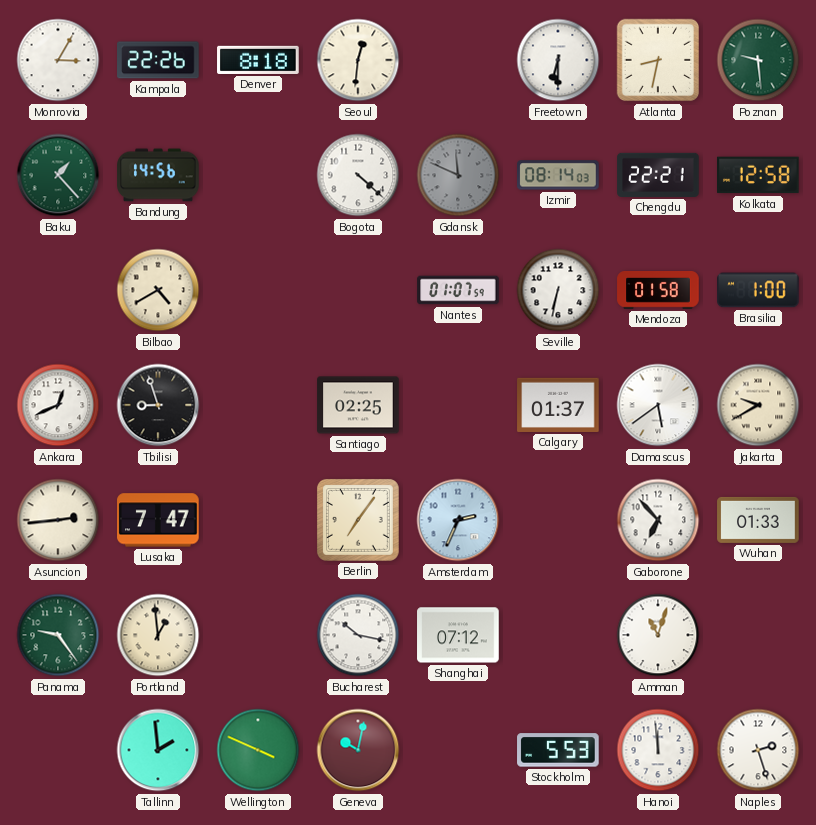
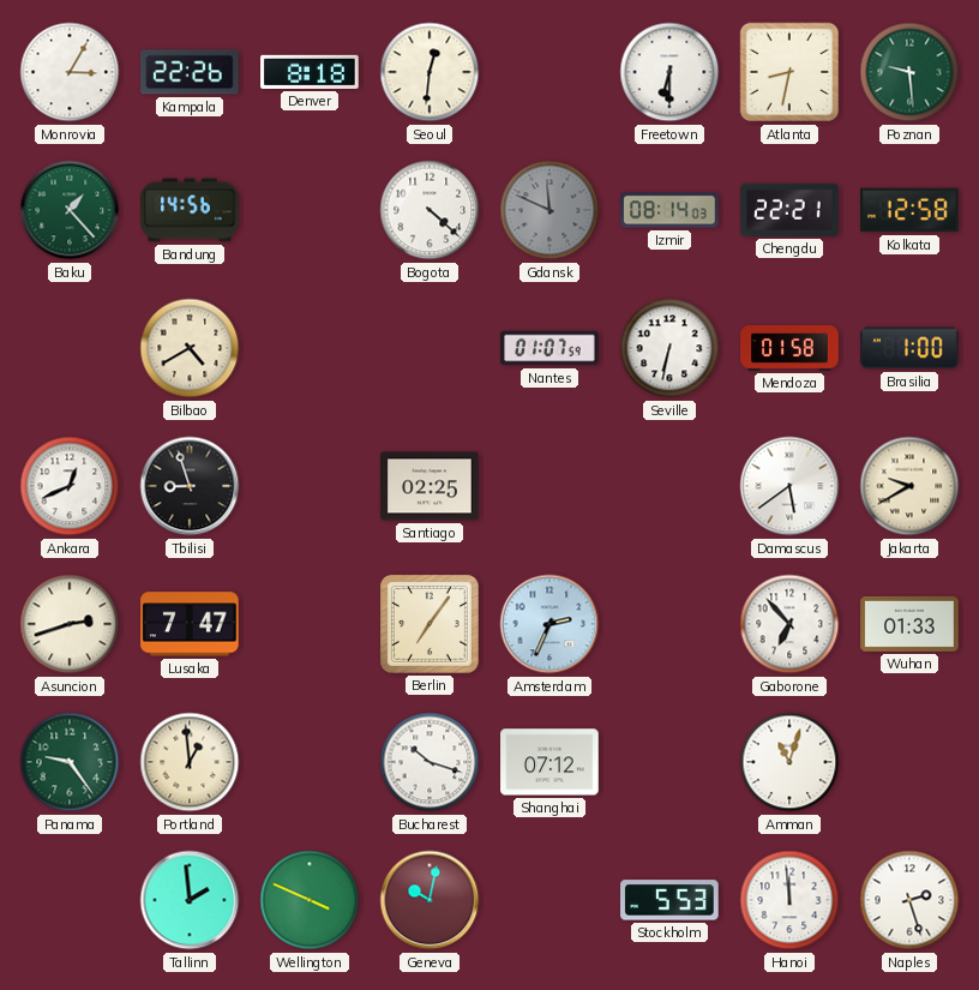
Calgary: 01:37 -> none (558, 405)
Asuncion: 2:44 -> 2:42 (70, 624)
Bucharest: 10:17 -> 10:18 (430, 762)
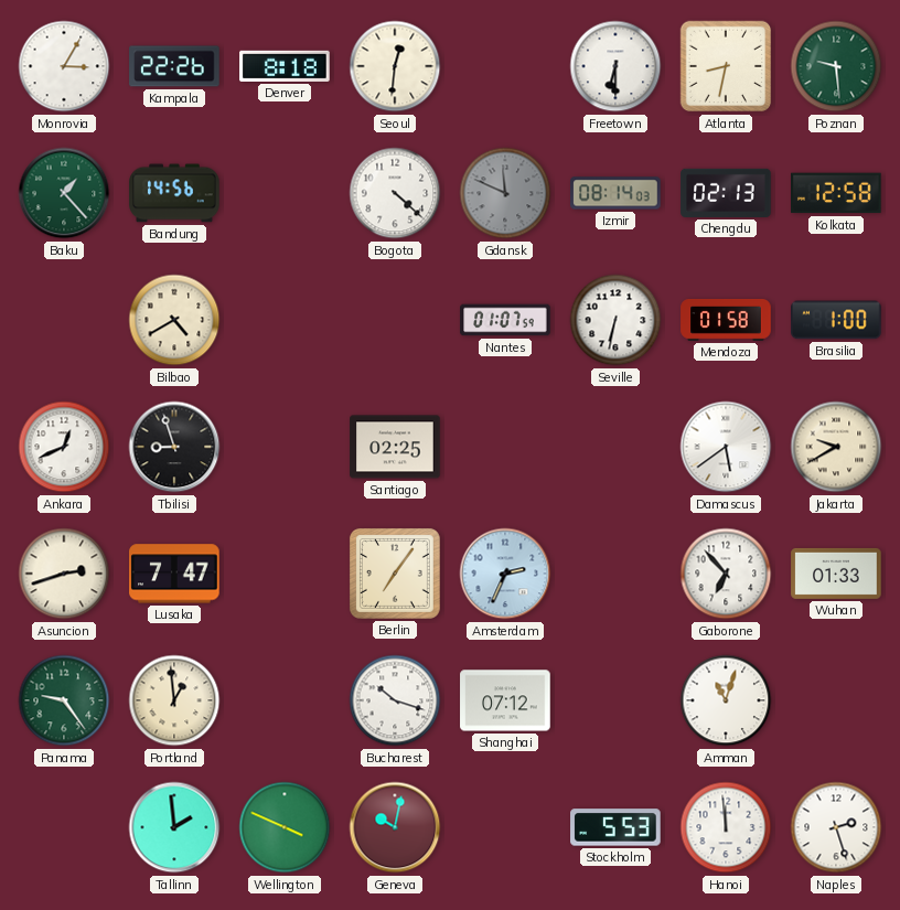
Chengdu: 22:21 -> 02:13 (726, 193)
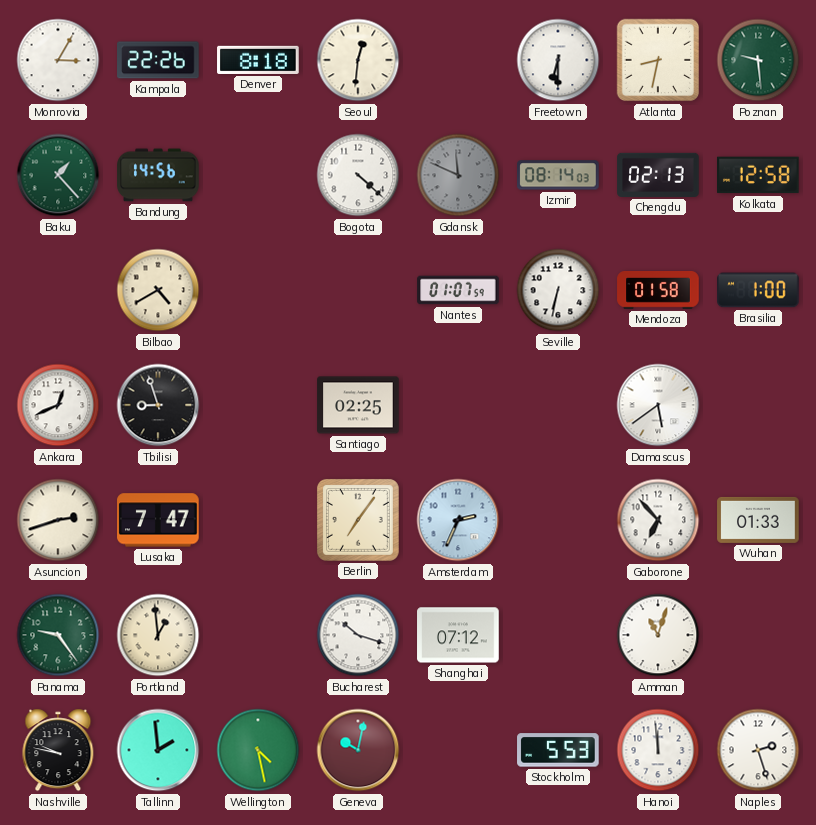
Jakarta: 9:40 -> none (836, 447)
Nashville: none -> 9:47 (58, 750)
Wellington: 3:49 -> 4:28 (258, 750)
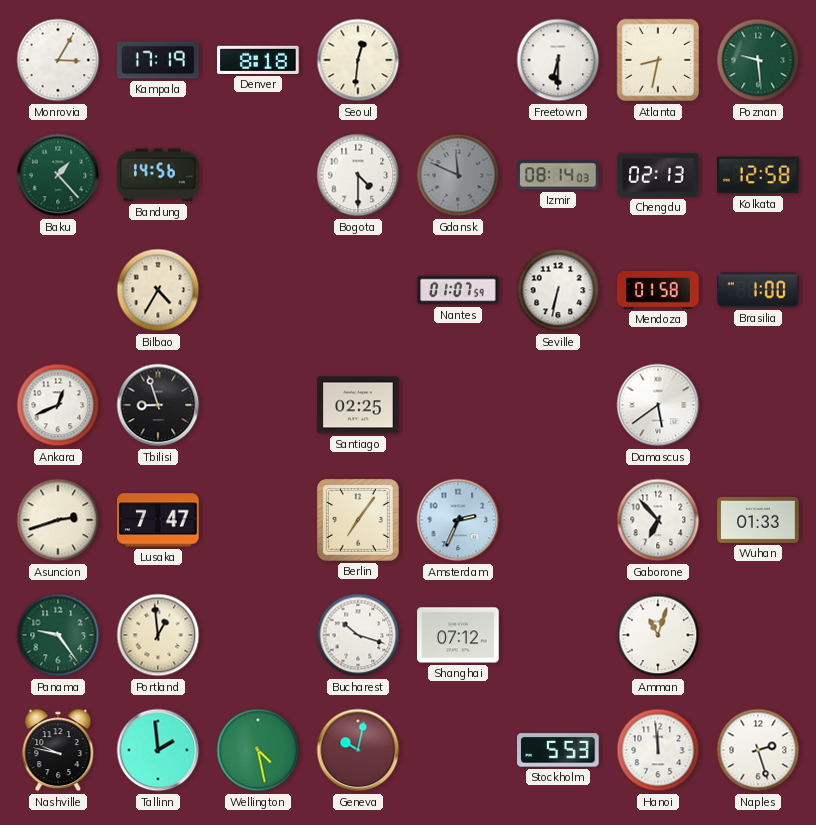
Kampala: 22:26 -> 17:19 (158, 60)
Bogota: 4:22 -> 4:30 (358, 175)
Bilbao: 4:40 -> 4:35 (158, 290)
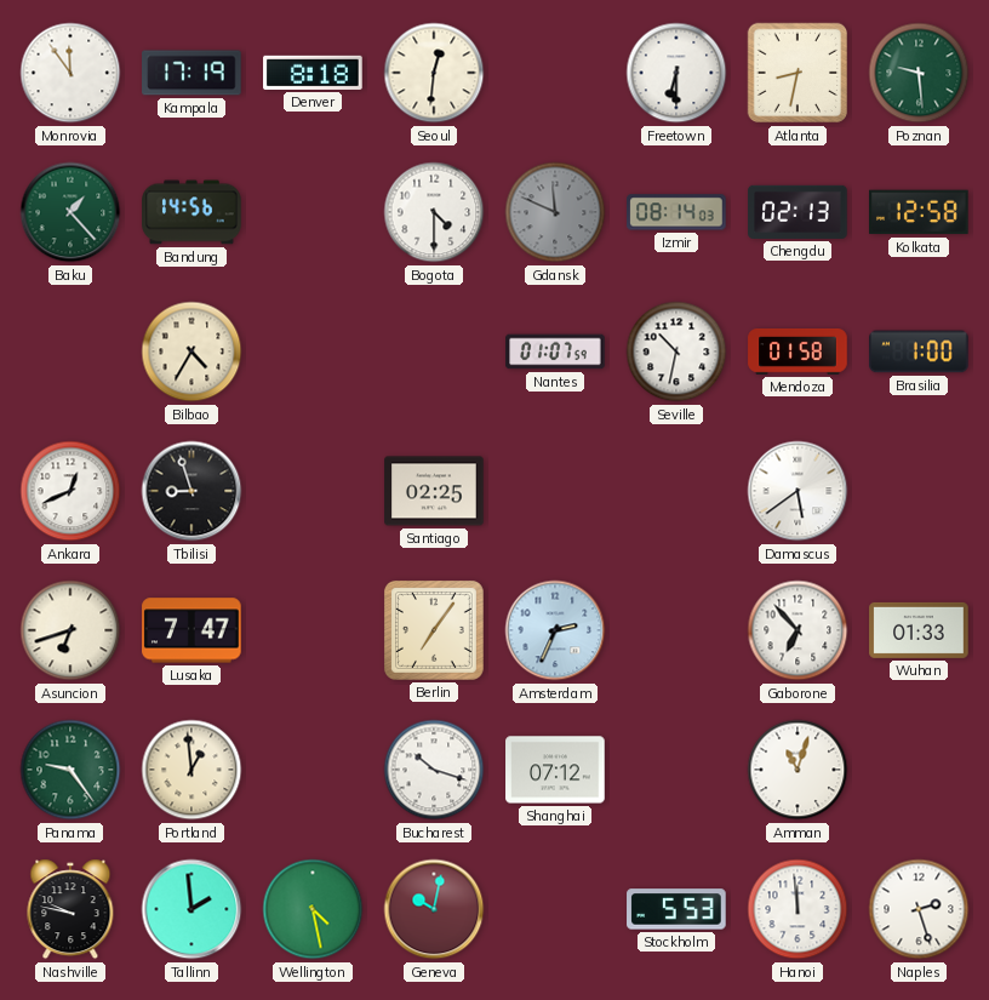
Monrovia: 3:05 -> 11:54 (70, 73)
Seville: 6:32 -> 10:32 (676, 352)
Asuncion: 2:42 -> 6:42 (70, 630)
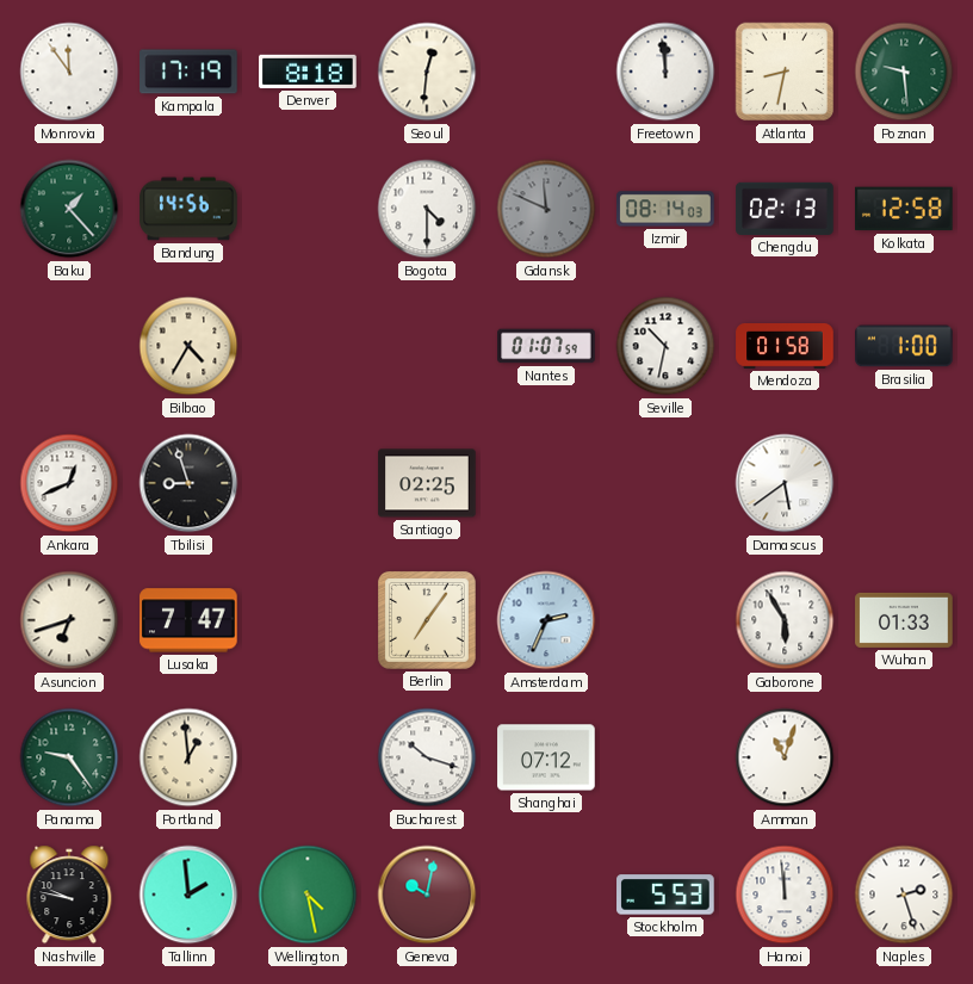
Freetown: 6:30 -> 11:59 (665, 72)
Gaborone: 6:53 -> 5:55 (785, 620)
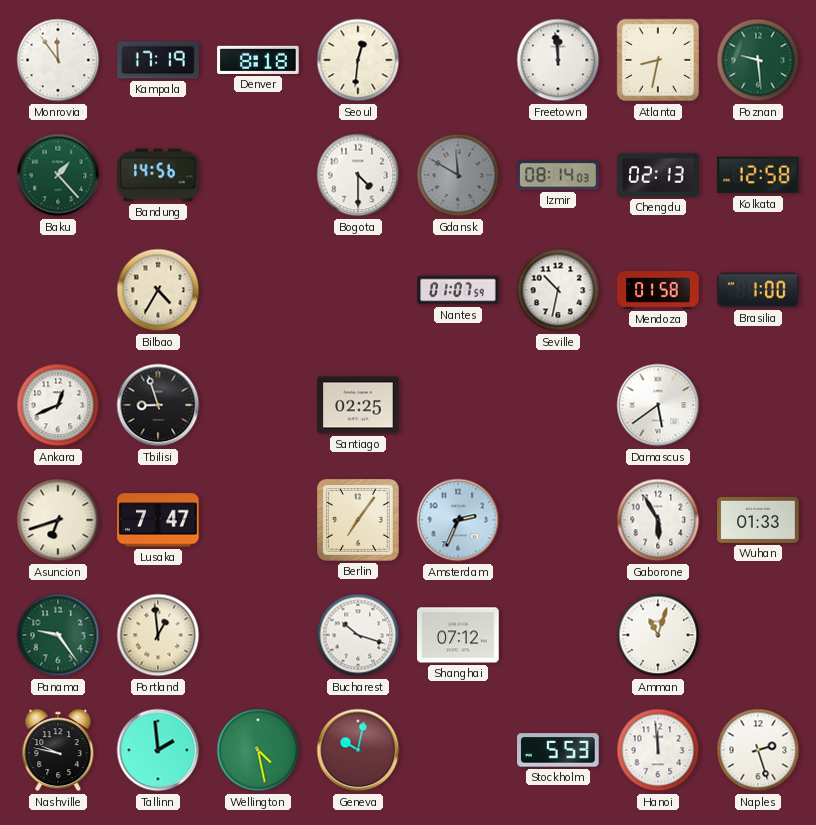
Gdansk: 11:49 -> 11:50 (458, 175)
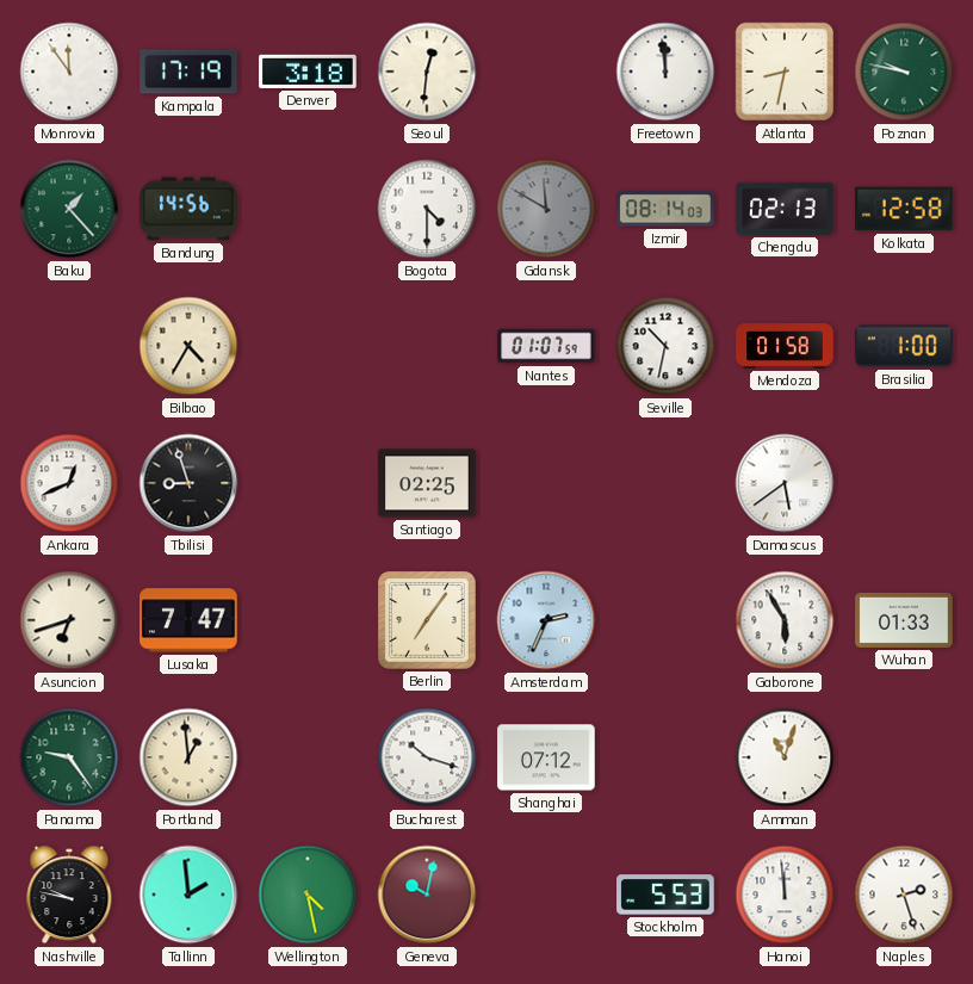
Denver: 8:18 -> 3:18 (308, 72)
Poznan: 9:29 -> 9:47 (904, 72)
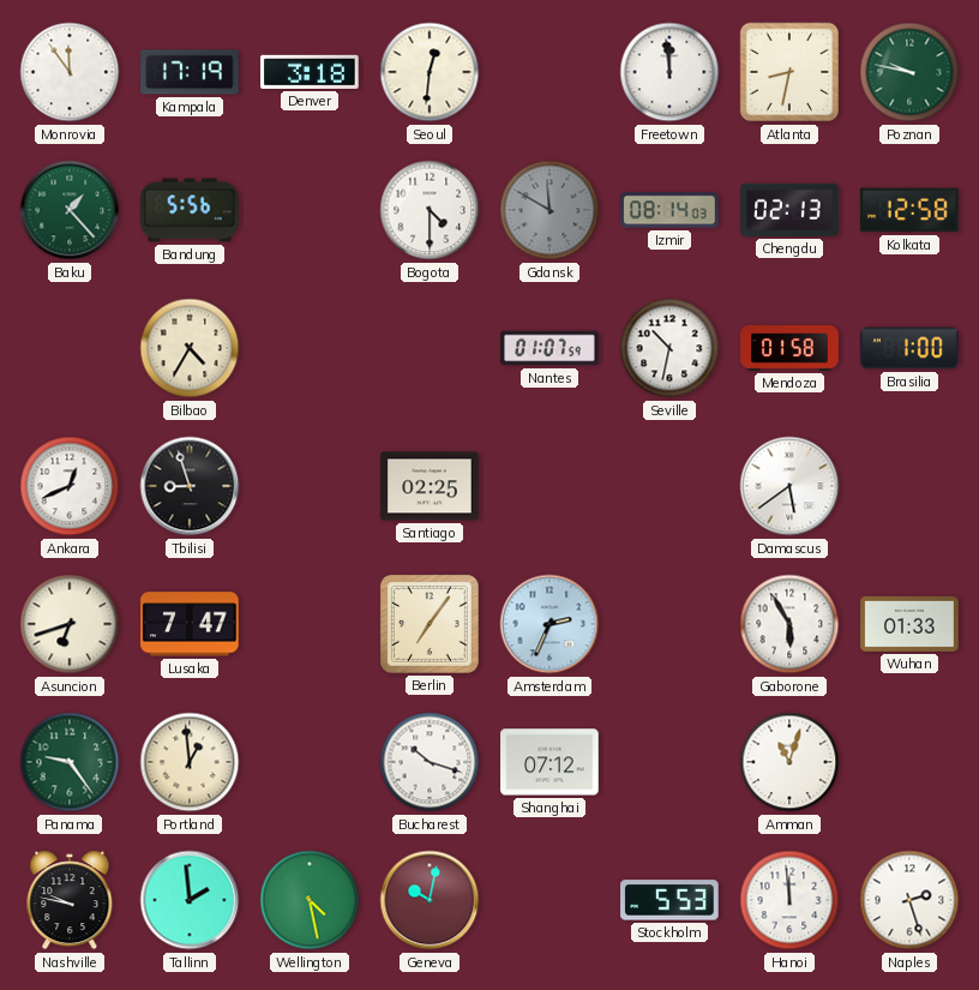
Bandung: 14:56 -> 5:56 (190, 210)
